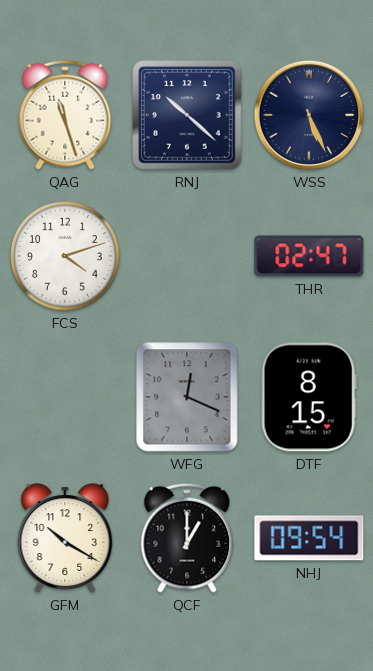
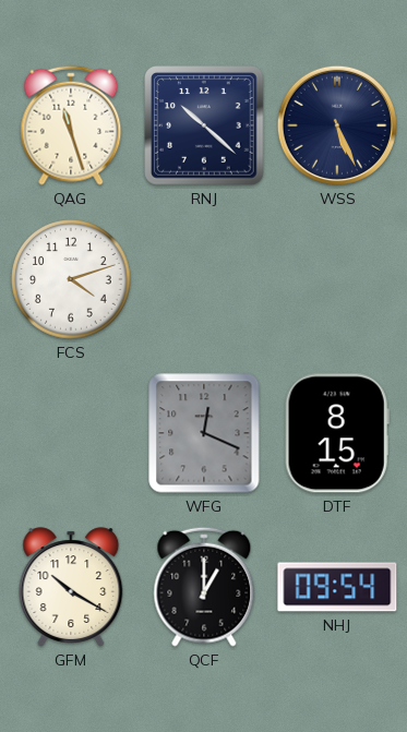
THR: 02:47 -> none (309, 256)
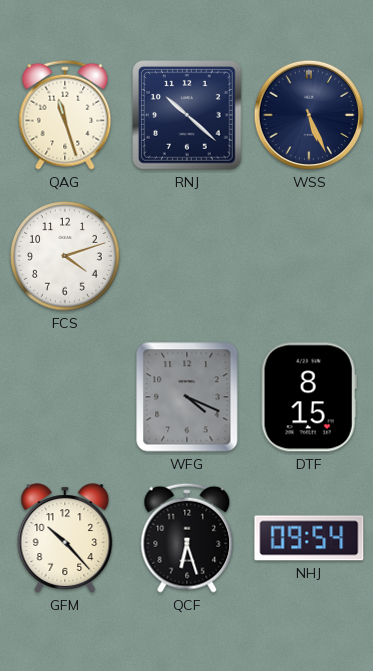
WFG: 12:19 -> 4:19 (187, 397)
GFM: 10:20 -> 10:23 (65, 538)
QCF: 1:00 -> 6:27 (187, 538)
